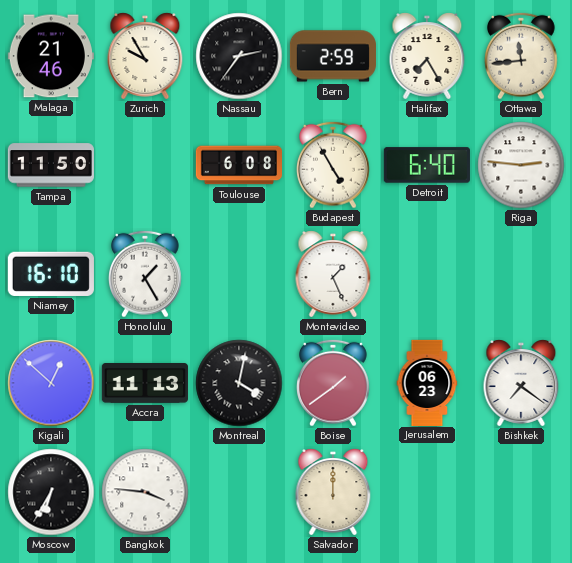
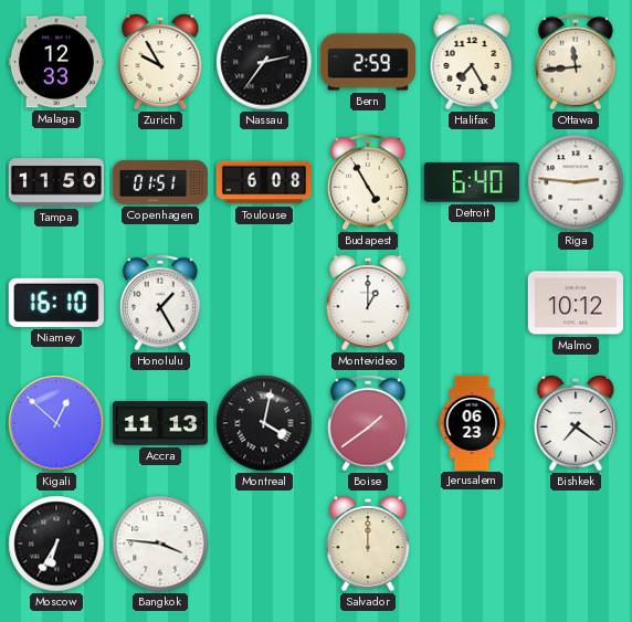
Malaga: 21:46 -> 12:33 (56, 62)
Copenhagen: none -> 01:51 (160, 182)
Montevideo: 1:26 -> 1:00 (368, 303)
Malmo: none -> 10:12 (576, 303)
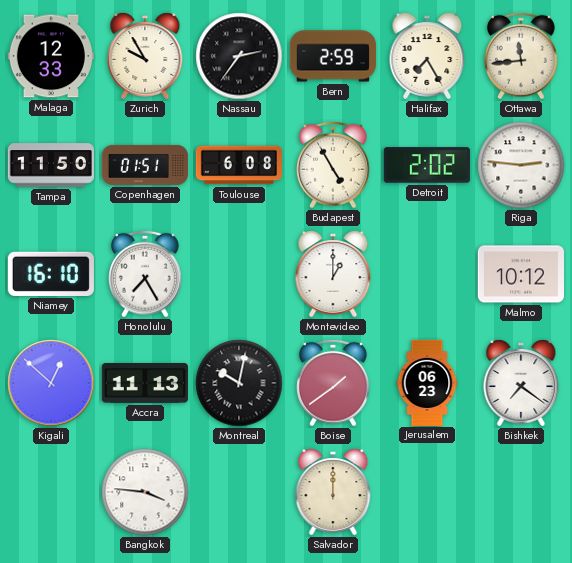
Detroit: 6:40 -> 2:02 (427, 165)
Honolulu: 1:25 -> 7:25 (146, 274)
Montreal: 4:02 -> 10:02 (239, 383)
Moscow: 6:35 -> none (56, 544)
